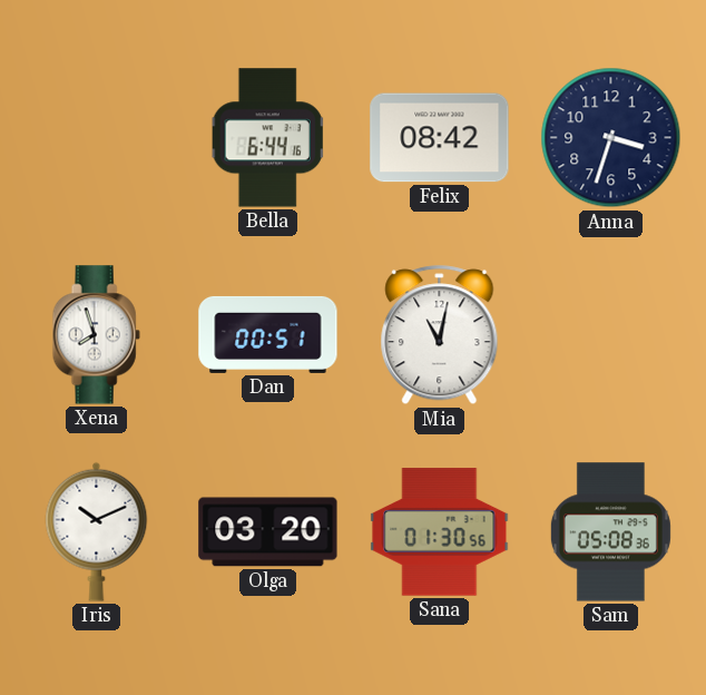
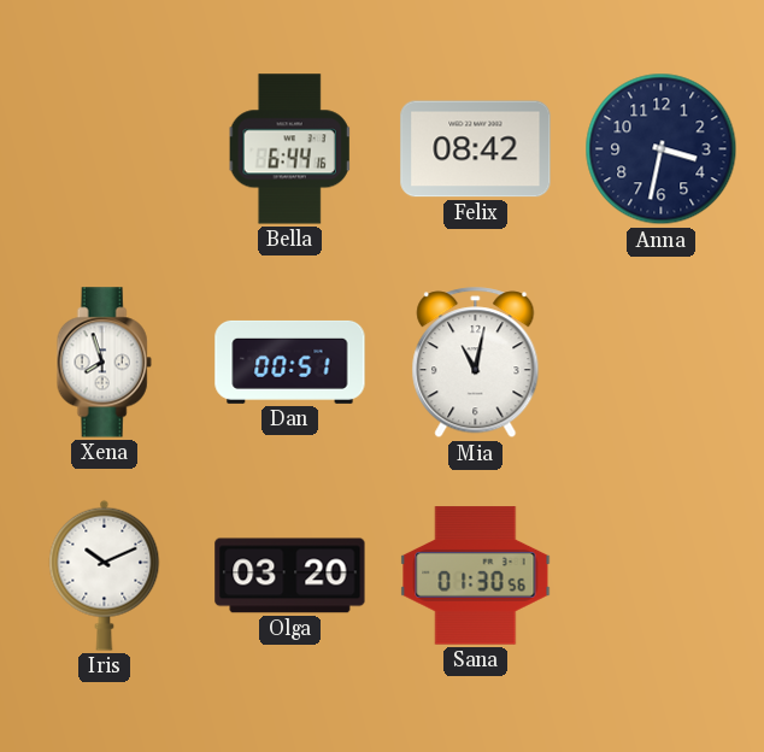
Anna: 3:33 -> 3:32 (662, 149)
Sam: 05:08 -> none (610, 532)
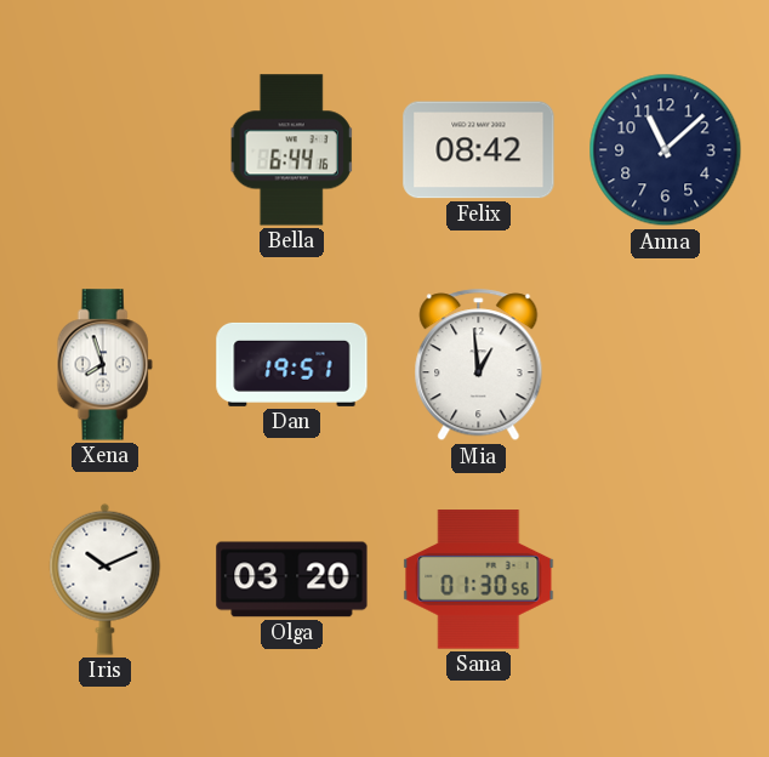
Anna: 3:32 -> 11:08 (666, 150)
Dan: 00:51 -> 19:51 (292, 364)
Mia: 11:02 -> 12:59 (479, 365)
